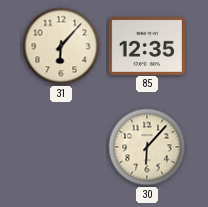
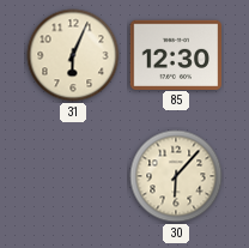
31: 6:07 -> 6:04 (73, 55)
85: 12:35 -> 12:30 (175, 54)
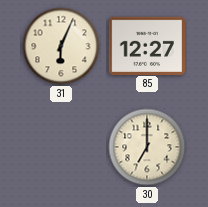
85: 12:30 -> 12:27 (146, 45)
30: 6:07 -> 7:00 (147, 147)
